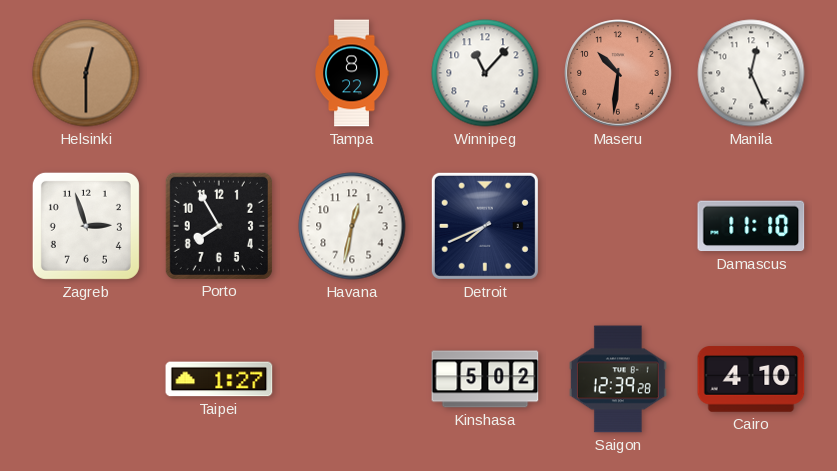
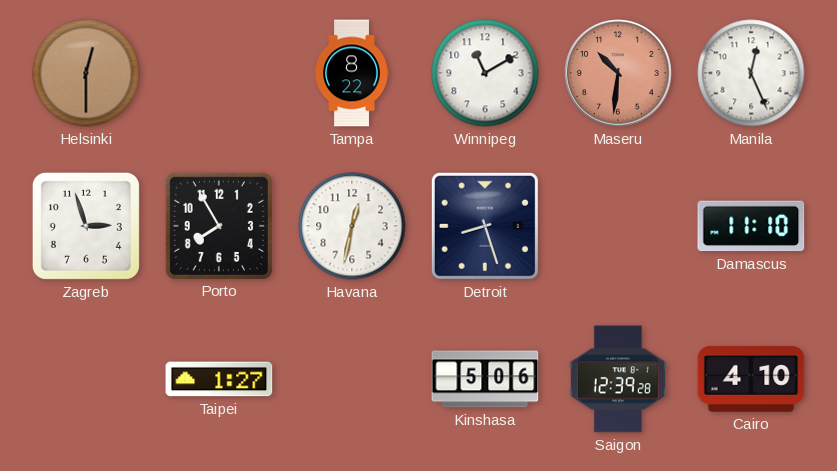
Winnipeg: 11:07 -> 11:10 (485, 73)
Detroit: 7:41 -> 8:27 (485, 226)
Kinshasa: 5:02 -> 5:06 (485, 379)
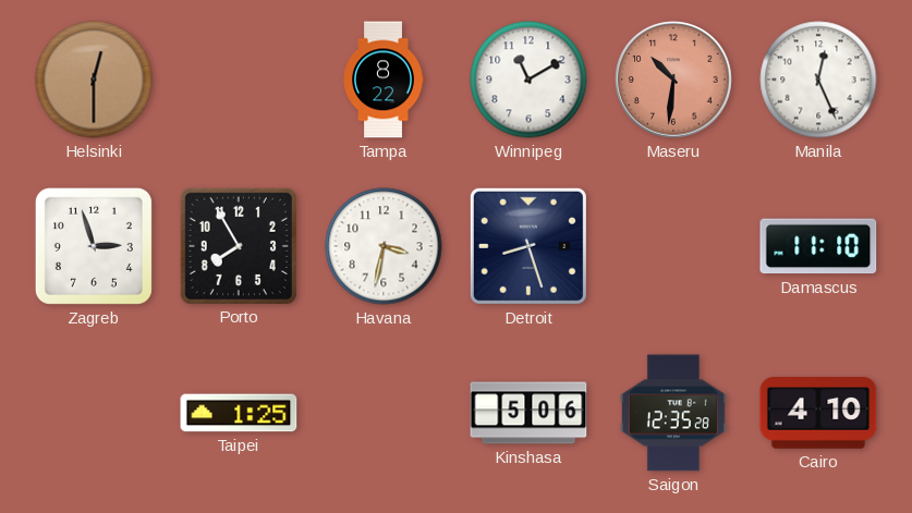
Havana: 12:32 -> 3:32 (384, 246)
Taipei: 1:27 -> 1:25 (239, 413)
Saigon: 12:39 -> 12:35 (673, 413)
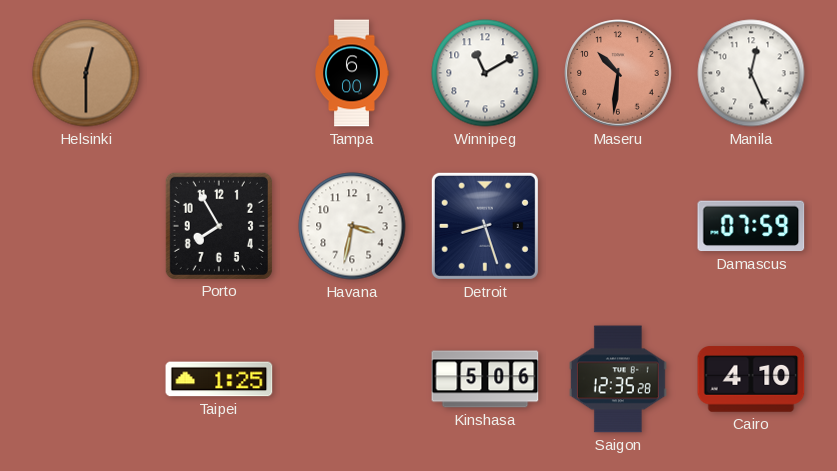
Tampa: 8:22 -> 6:00 (352, 73)
Zagreb: 2:57 -> none (94, 246)
Damascus: 11:10 -> 07:59 (751, 226)
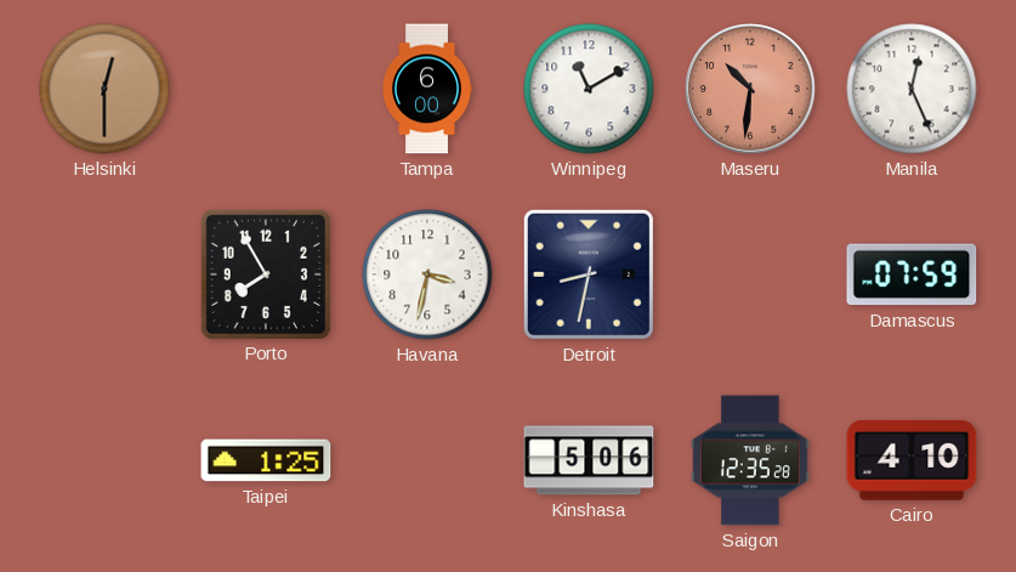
Detroit: 8:27 -> 8:32 (589, 274)
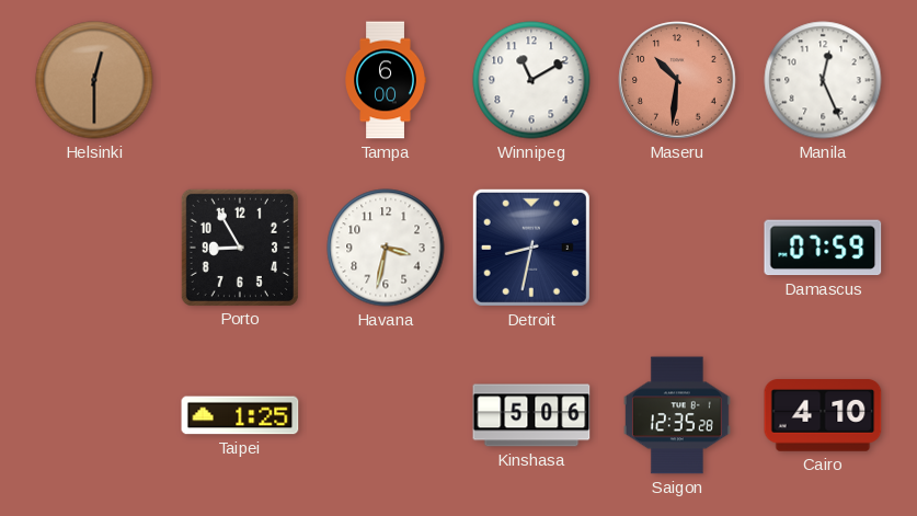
Porto: 7:55 -> 8:55 (240, 248)
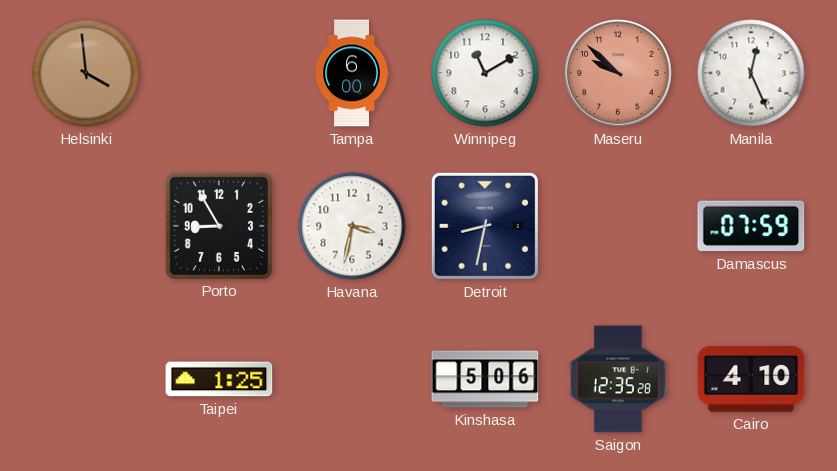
Helsinki: 12:30 -> 3:59 (86, 73)
Maseru: 10:31 -> 9:52 (618, 73)
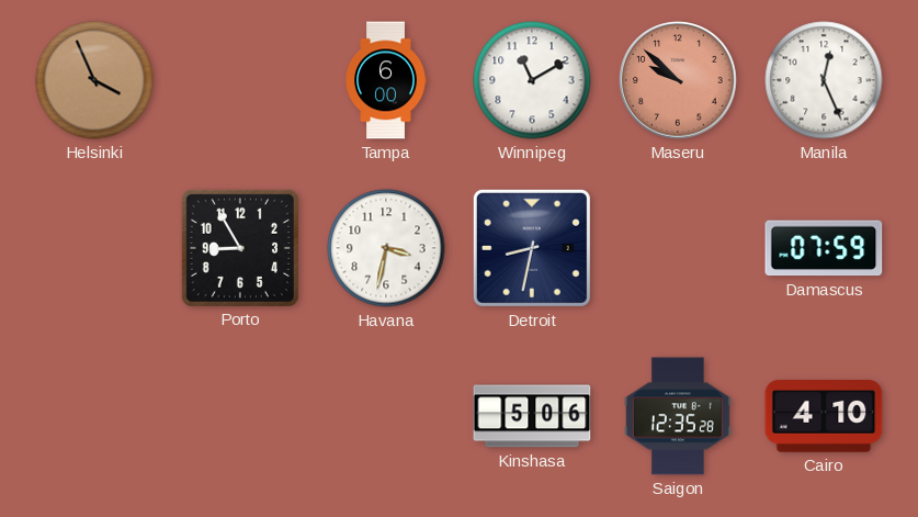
Helsinki: 3:59 -> 3:56 (94, 80)
Taipei: 1:25 -> none (219, 379)
